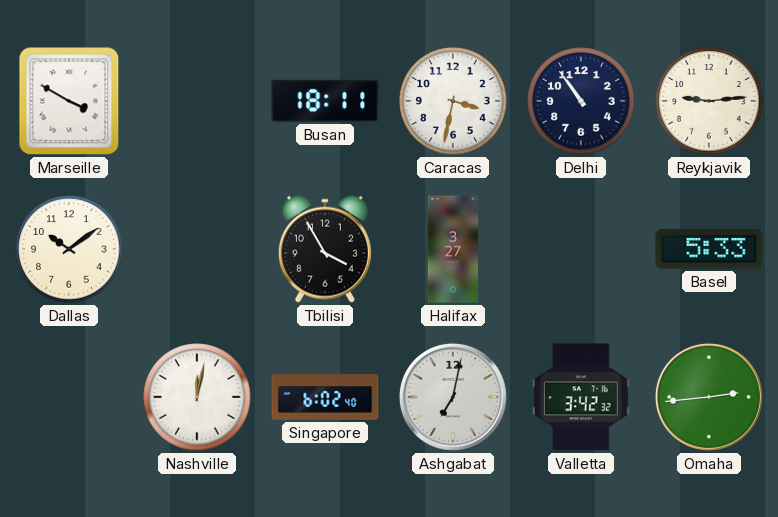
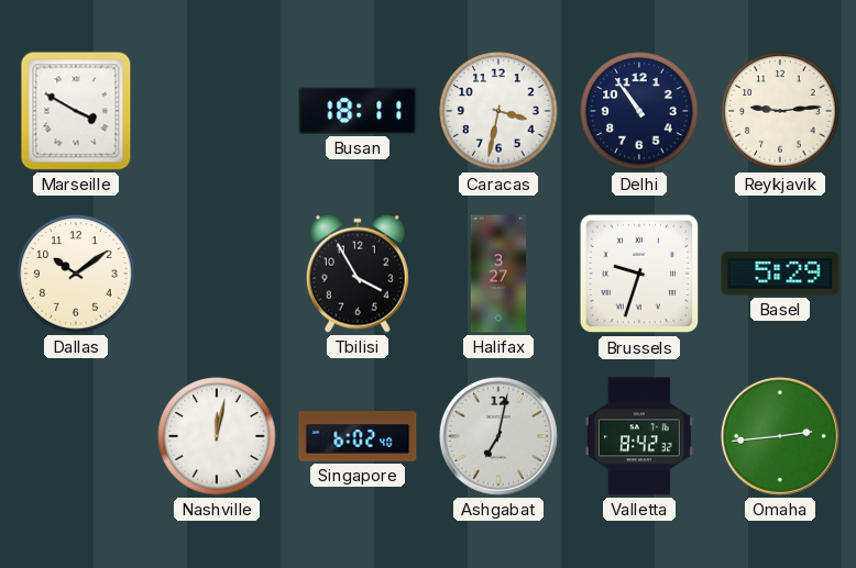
Brussels: none -> 9:33 (639, 274)
Basel: 5:33 -> 5:29 (780, 274)
Valletta: 3:42 -> 8:42 (639, 436)
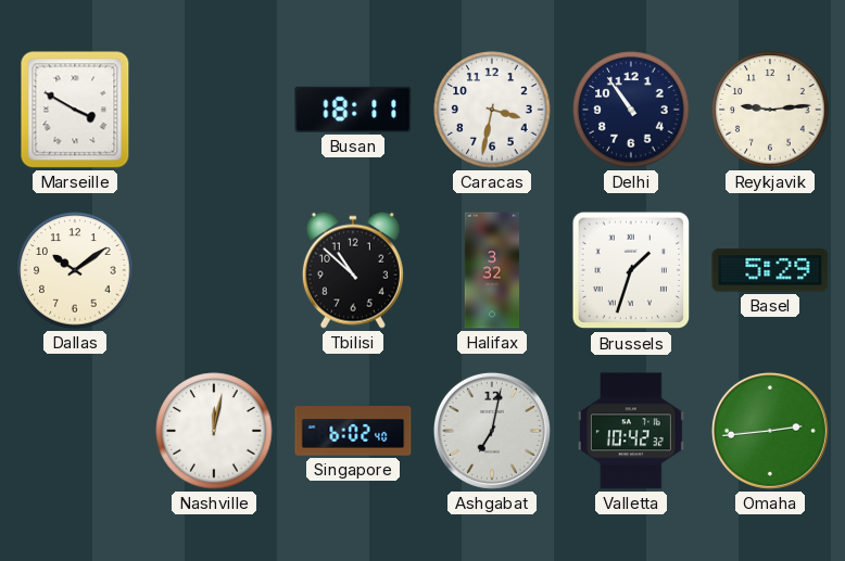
Tbilisi: 3:55 -> 10:52 (353, 270)
Halifax: 3:27 -> 3:32 (492, 270)
Brussels: 9:33 -> 1:33 (631, 270)
Valletta: 8:42 -> 10:42 (631, 431)
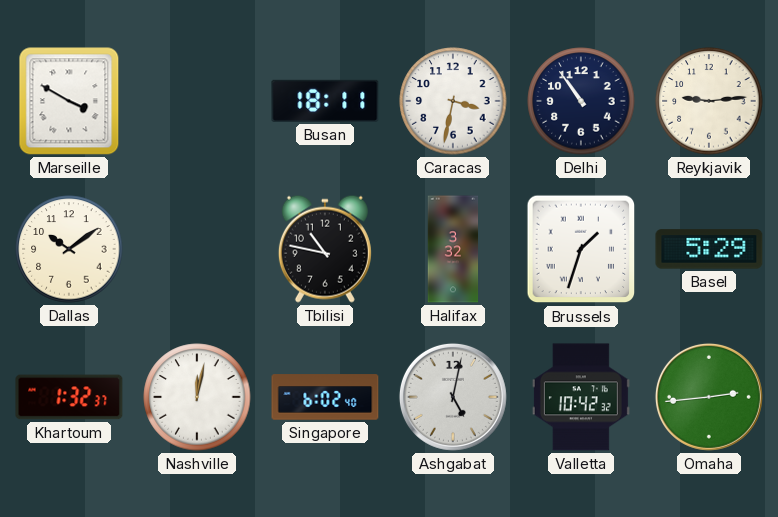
Tbilisi: 10:52 -> 10:47 (325, 249)
Khartoum: none -> 1:32 (69, 397)
Ashgabat: 7:02 -> 5:02 (453, 397)
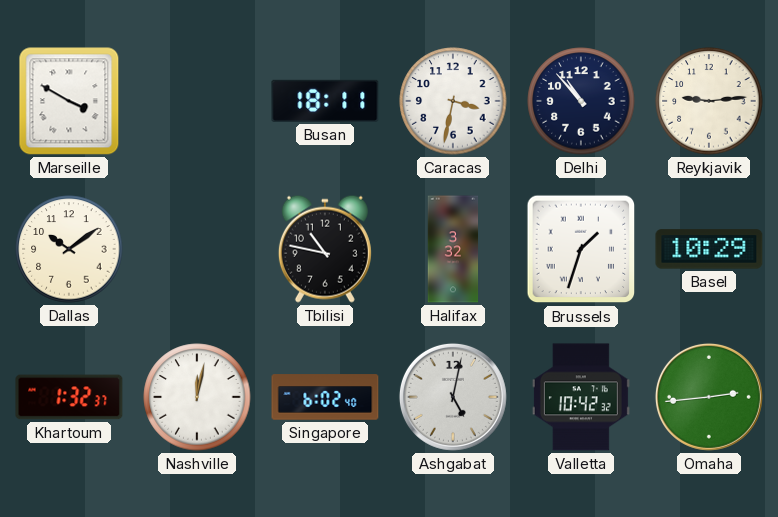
Delhi: 10:54 -> 10:53 (581, 101)
Basel: 5:29 -> 10:29 (709, 249)
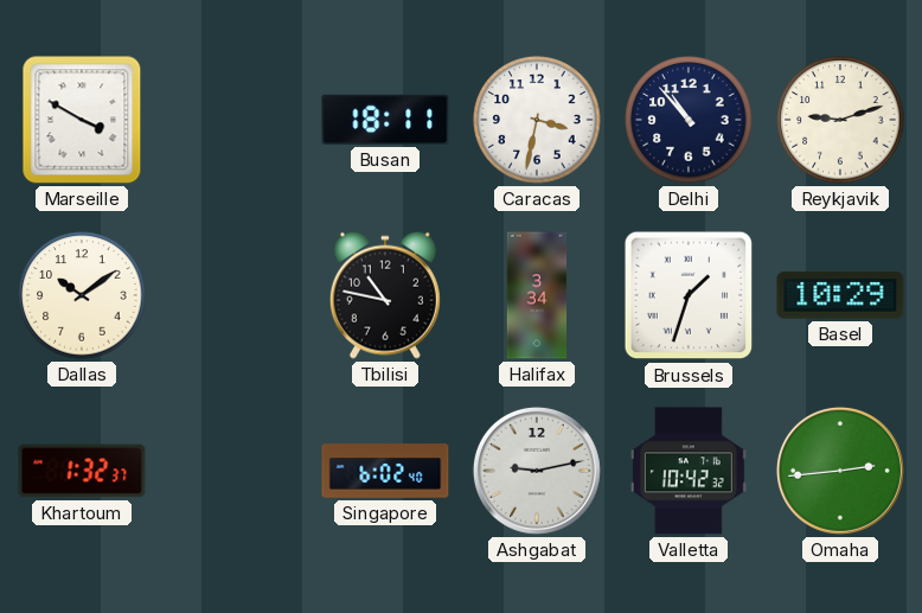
Reykjavik: 9:14 -> 9:12 (840, 120)
Halifax: 3:32 -> 3:34 (537, 295)
Nashville: 12:02 -> none (197, 397)
Ashgabat: 5:02 -> 9:13 (537, 471)
